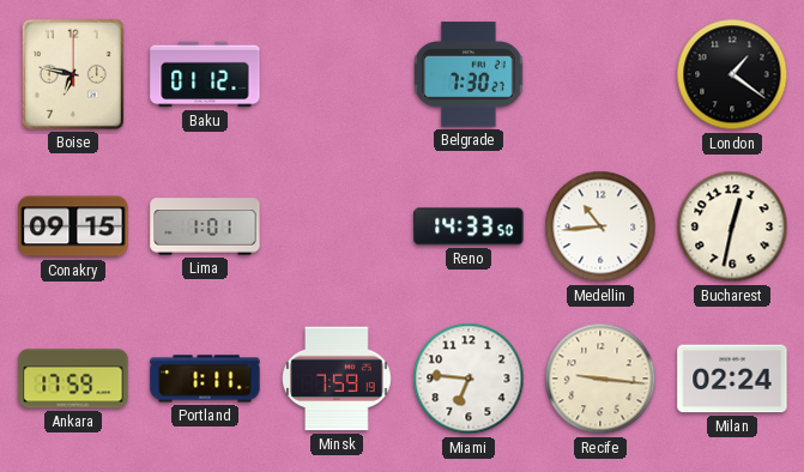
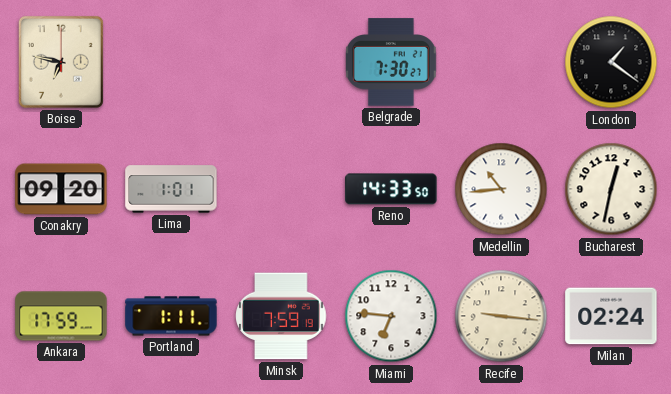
Baku: 01:12 -> none (205, 74)
Conakry: 09:15 -> 09:20 (61, 189)
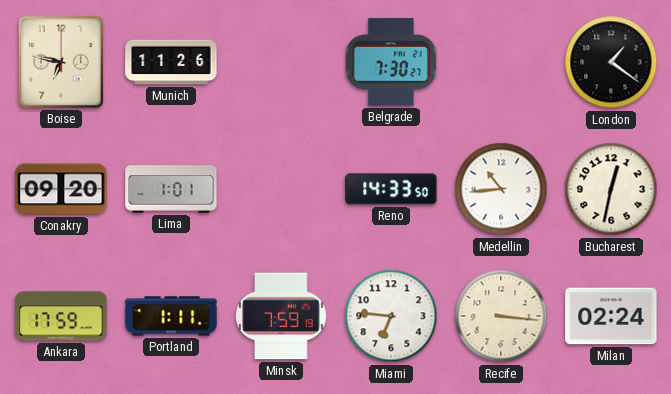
Munich: none -> 11:26 (171, 62)
Recife: 9:16 -> 3:16 (501, 316)
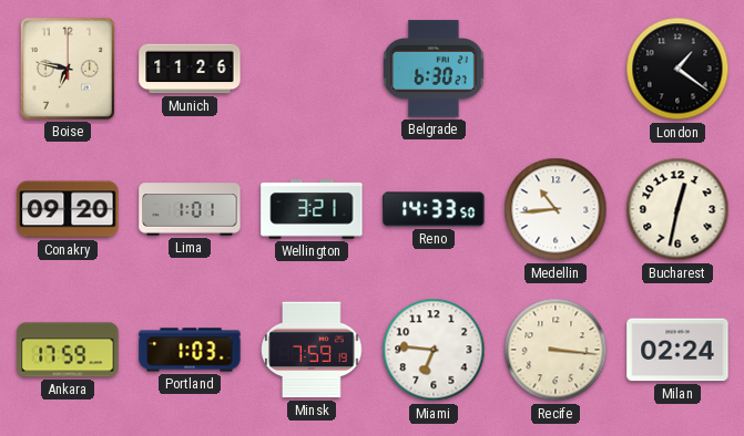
Belgrade: 7:30 -> 6:30 (435, 69)
Wellington: none -> 3:21 (312, 209)
Portland: 1:11 -> 1:03 (190, 350)
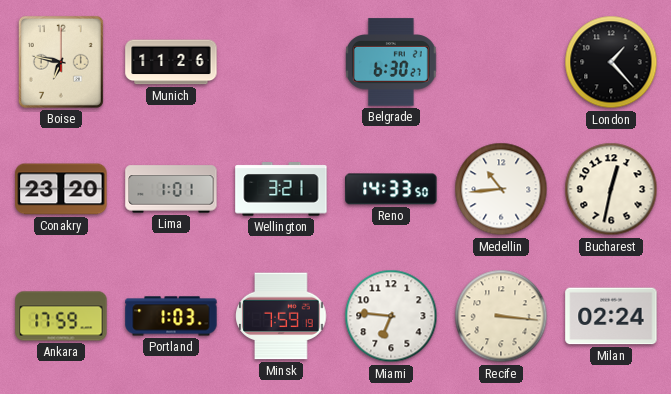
London: 1:21 -> 1:23 (611, 62)
Conakry: 09:20 -> 23:20 (61, 189)
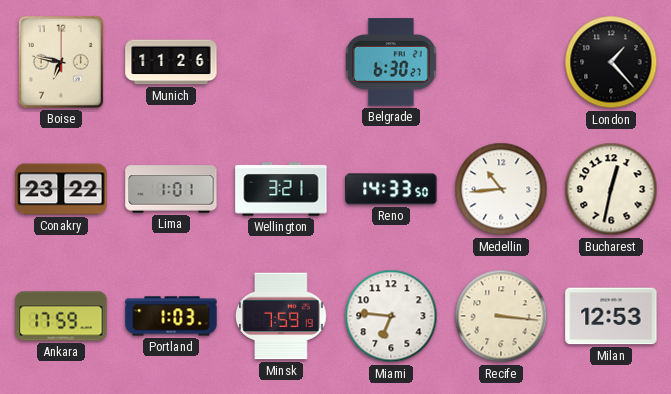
Conakry: 23:20 -> 23:22 (61, 189)
Milan: 02:24 -> 12:53 (611, 316)
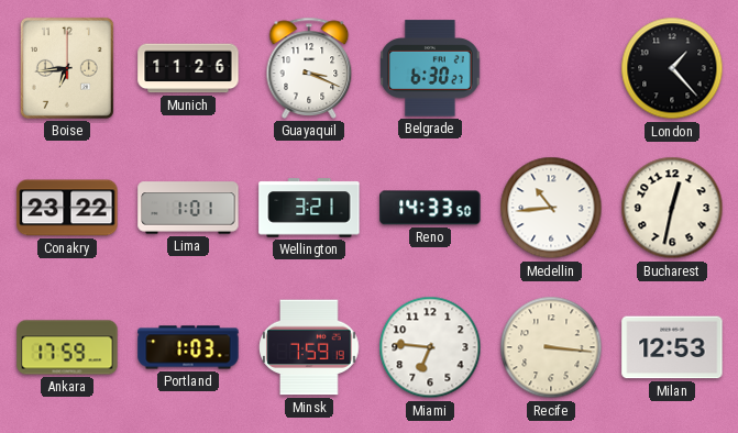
Boise: 6:47 -> 6:44 (67, 68)
Guayaquil: none -> 3:19 (309, 68)
